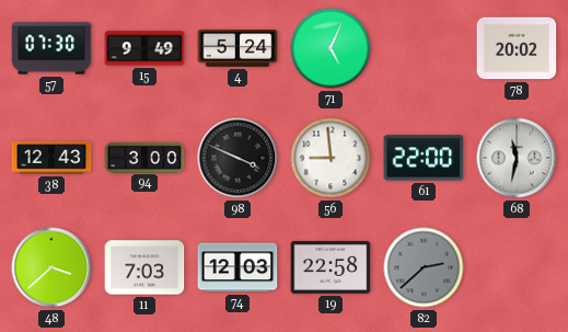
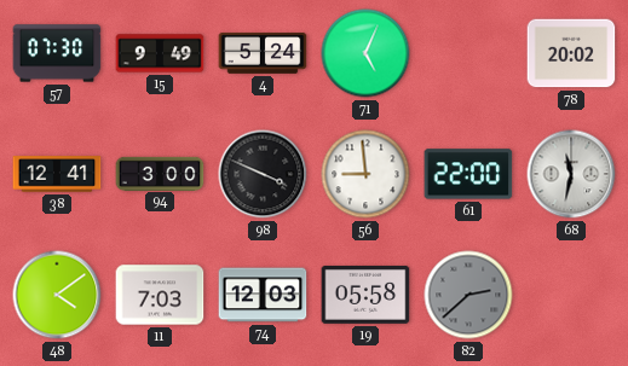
38: 12:43 -> 12:41 (57, 174)
48: 3:38 -> 4:09 (57, 295)
19: 22:58 -> 05:58 (365, 295)
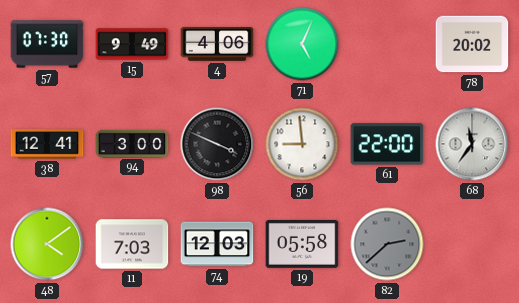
4: 5:24 -> 4:06 (217, 44)
68: 11:32 -> 11:36 (472, 144)
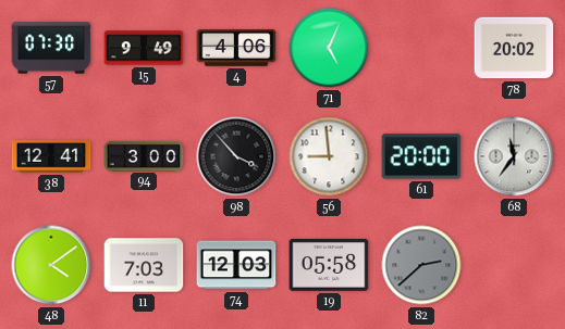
98: 3:49 -> 3:53 (236, 156)
61: 22:00 -> 20:00 (421, 156)
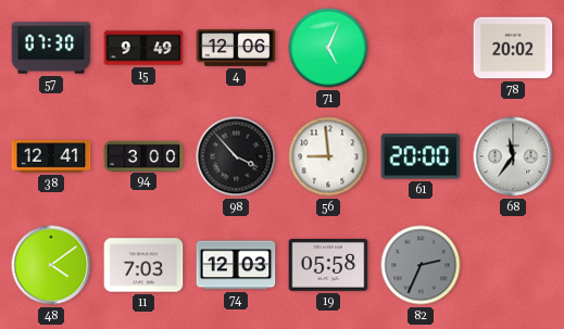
4: 4:06 -> 12:06 (236, 48)
82: 2:38 -> 2:34 (421, 265)
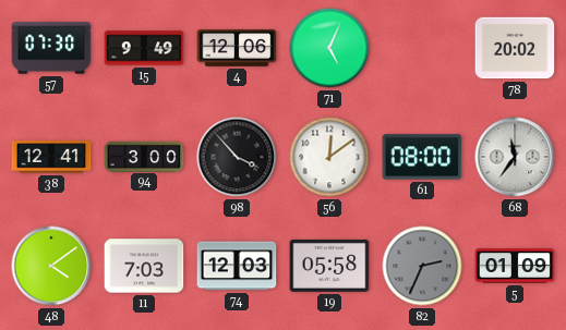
56: 8:59 -> 12:09 (329, 157)
61: 20:00 -> 08:00 (422, 157)
5: none -> 01:09 (515, 266)
